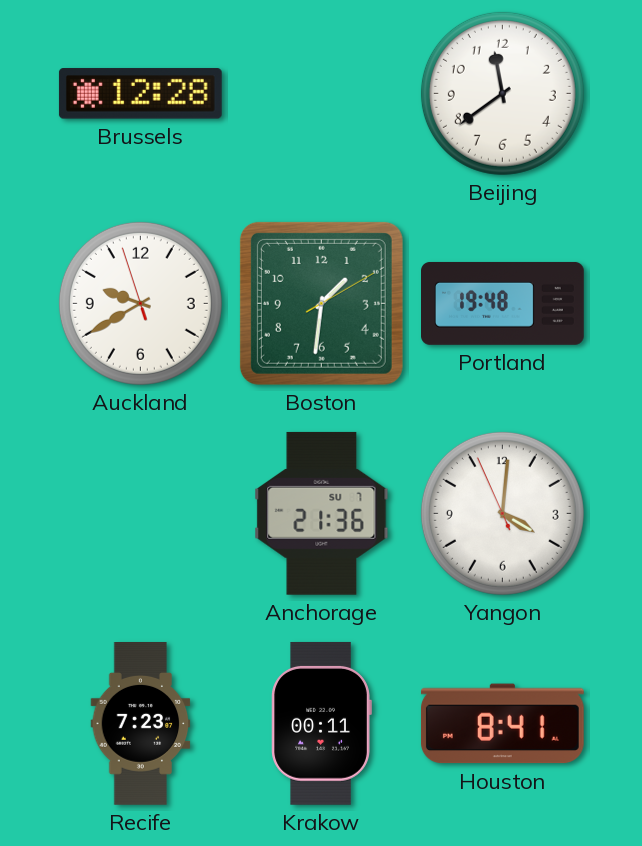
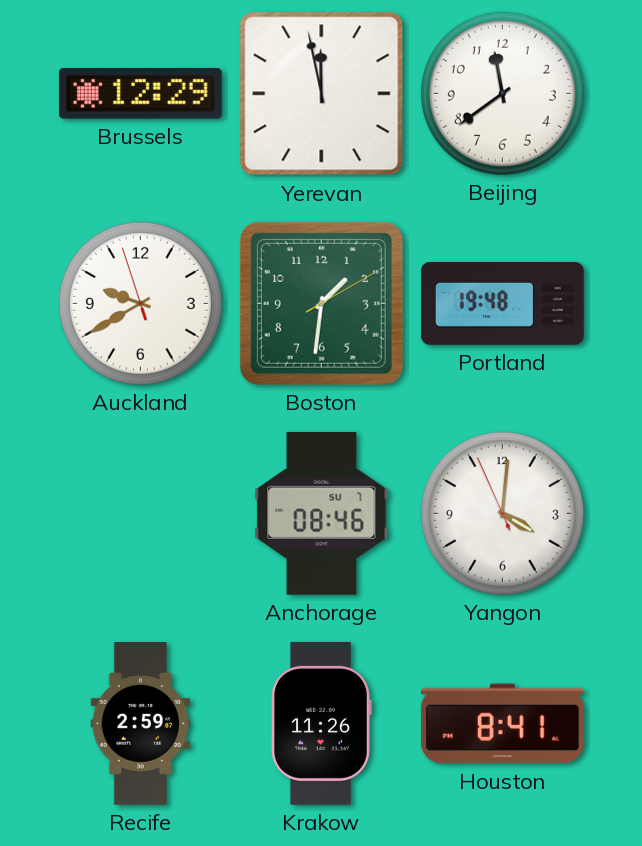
Brussels: 12:28 -> 12:29 (140, 94)
Yerevan: none -> 11:58 (322, 94)
Anchorage: 21:36 -> 08:46 (322, 513)
Recife: 7:23 -> 2:59 (141, 724)
Krakow: 00:11 -> 11:26 (321, 723)
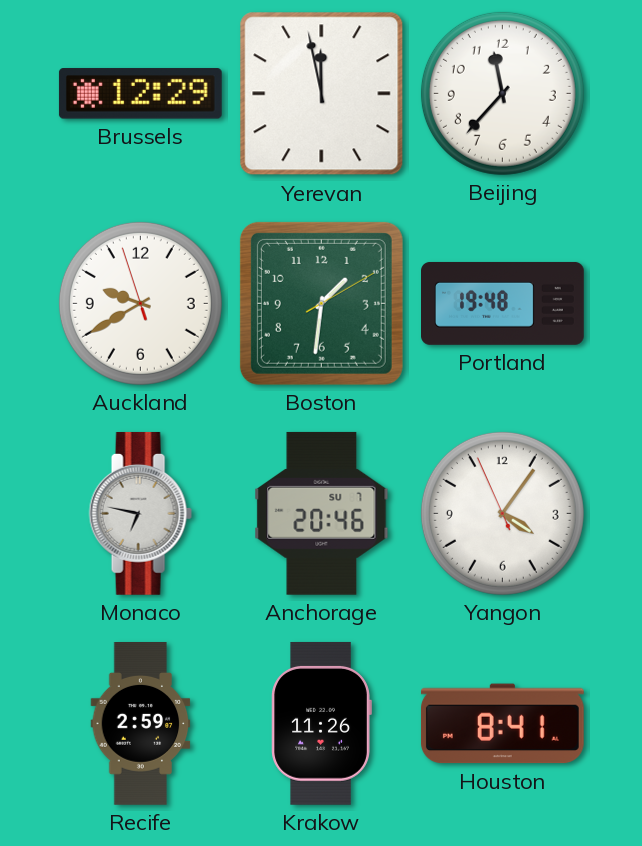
Beijing: 11:39 -> 11:37 (502, 93)
Monaco: none -> 6:47 (140, 513)
Anchorage: 08:46 -> 20:46 (322, 513)
Yangon: 4:00 -> 4:05 (502, 513)
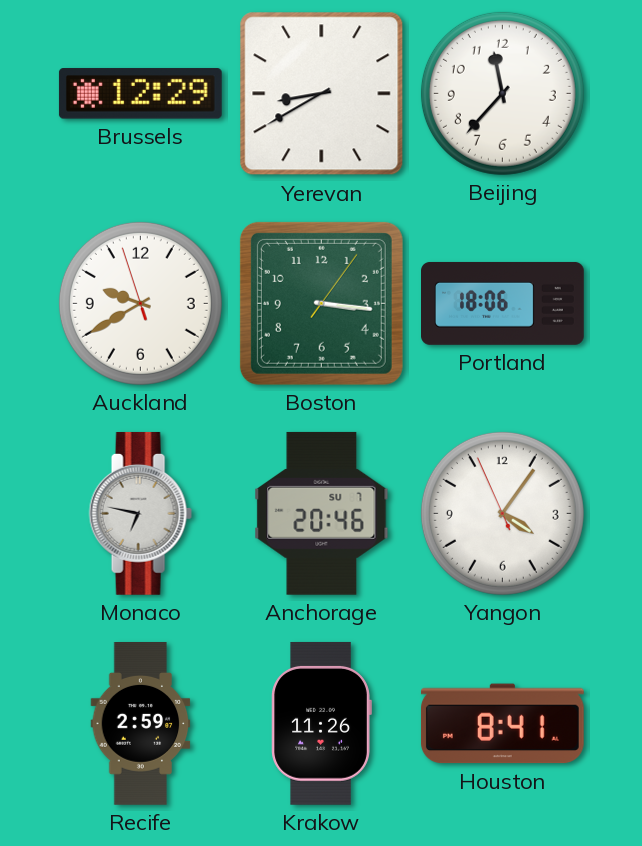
Yerevan: 11:58 -> 8:40 (322, 94)
Boston: 1:31 -> 3:16 (321, 303)
Portland: 19:48 -> 18:06 (503, 303)
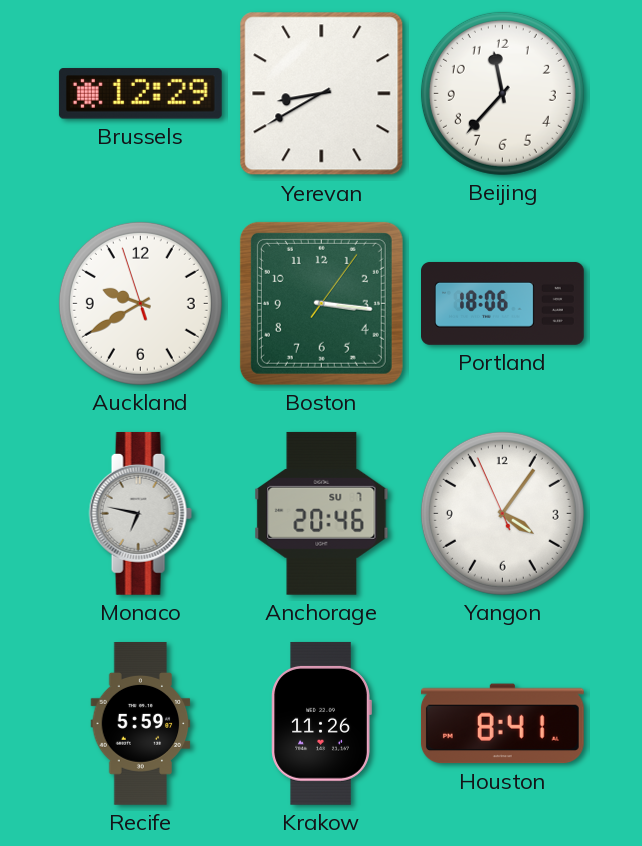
Recife: 2:59 -> 5:59 (141, 724)
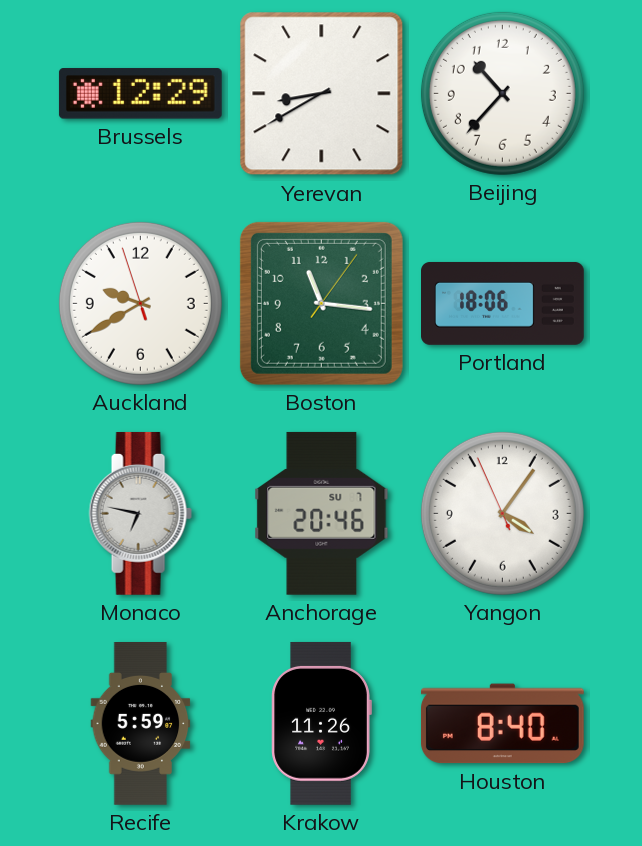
Beijing: 11:37 -> 10:37 (502, 93)
Boston: 3:16 -> 11:16 (321, 303)
Houston: 8:41 -> 8:40 (502, 724)
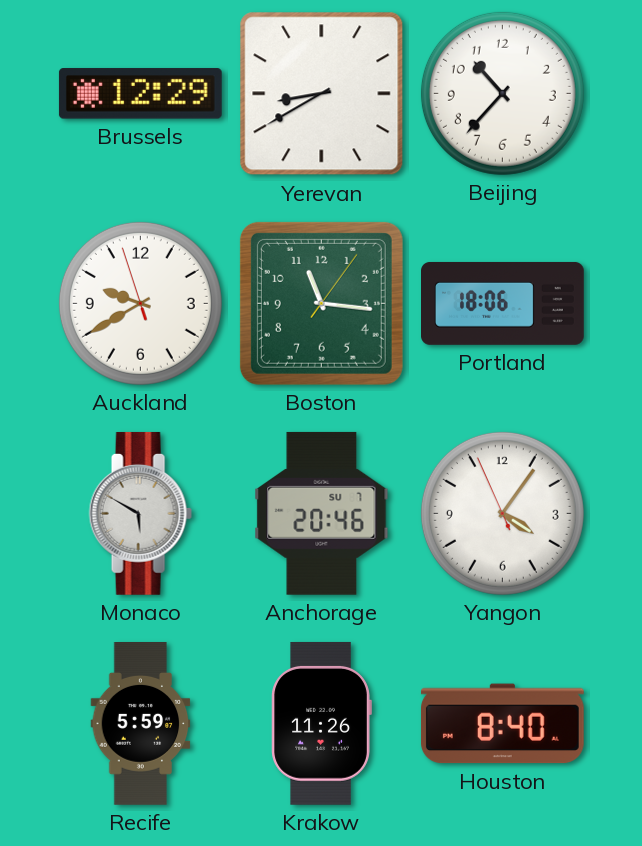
Monaco: 6:47 -> 5:50 (140, 513)
